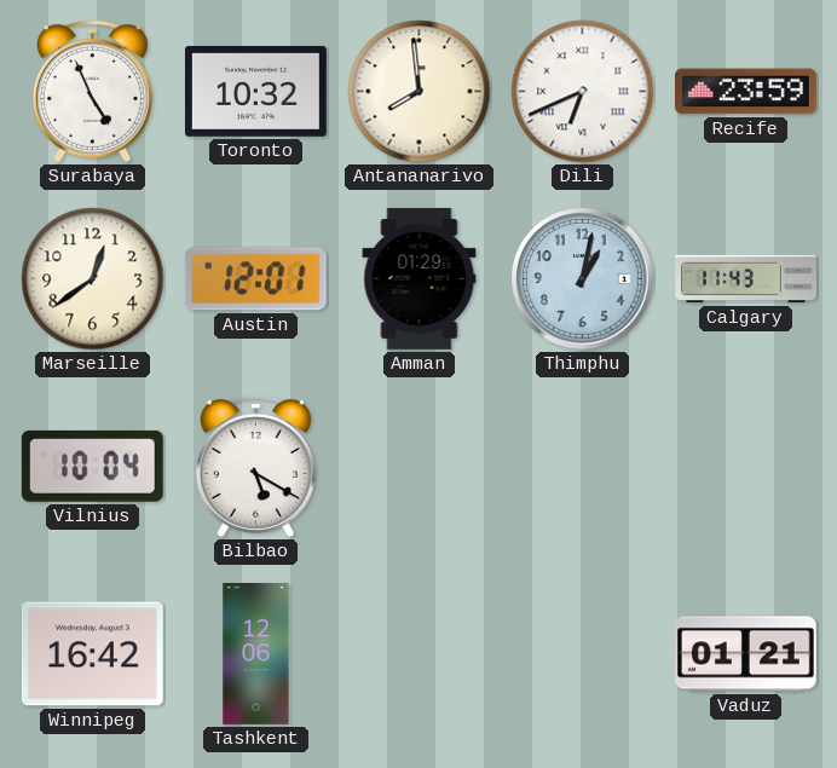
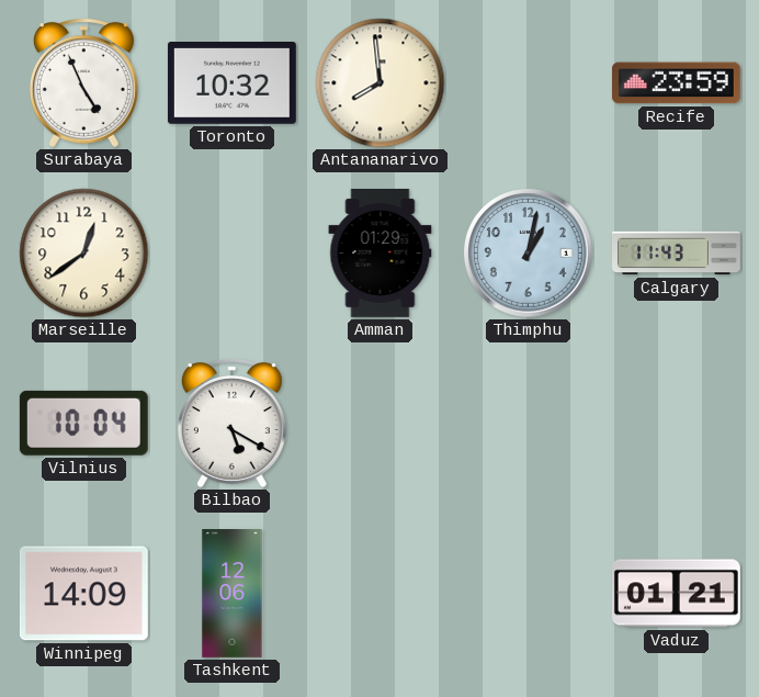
Dili: 6:41 -> none (583, 92)
Austin: 12:01 -> none (255, 279)
Winnipeg: 16:42 -> 14:09 (83, 594)
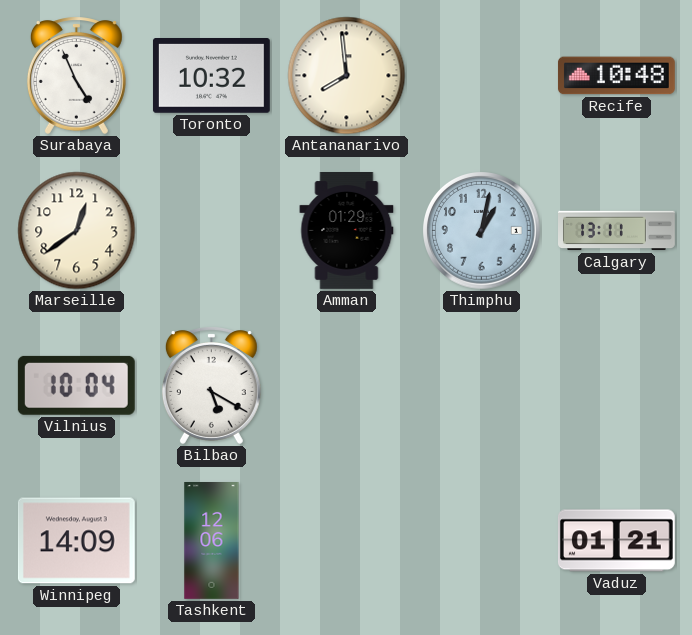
Recife: 23:59 -> 10:48 (616, 76)
Calgary: 11:43 -> 13:11 (617, 231)
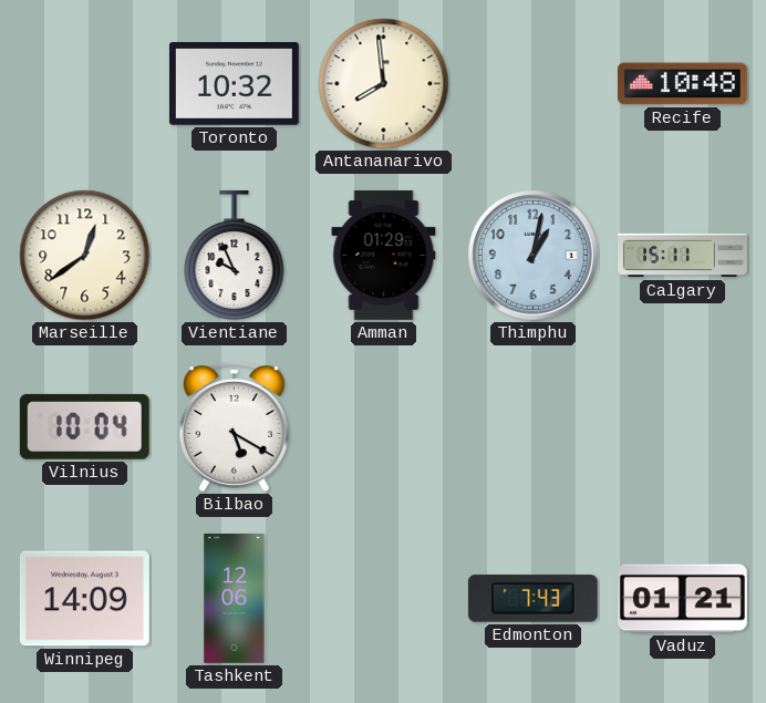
Surabaya: 4:56 -> none (76, 75)
Vientiane: none -> 9:56 (235, 256)
Calgary: 13:11 -> 15:11 (683, 256)
Edmonton: none -> 7:43 (532, 599)
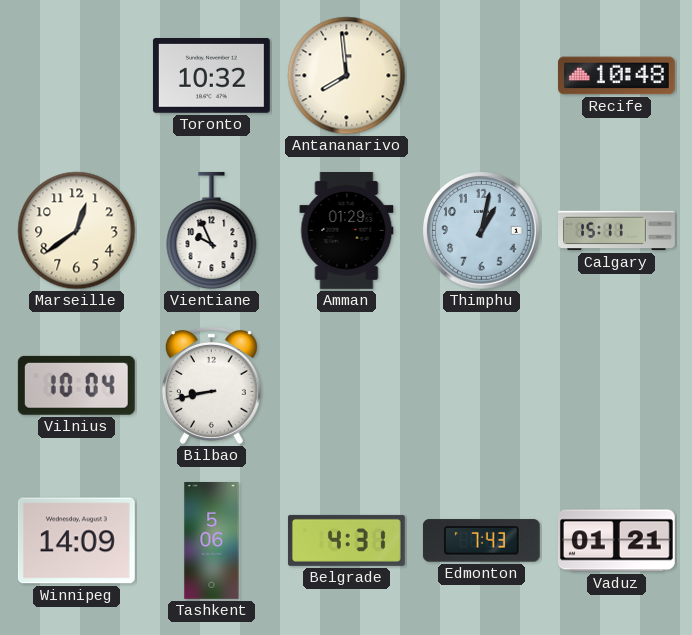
Bilbao: 5:20 -> 8:43 (211, 385)
Tashkent: 12:06 -> 5:06 (212, 541)
Belgrade: none -> 4:31 (346, 540)
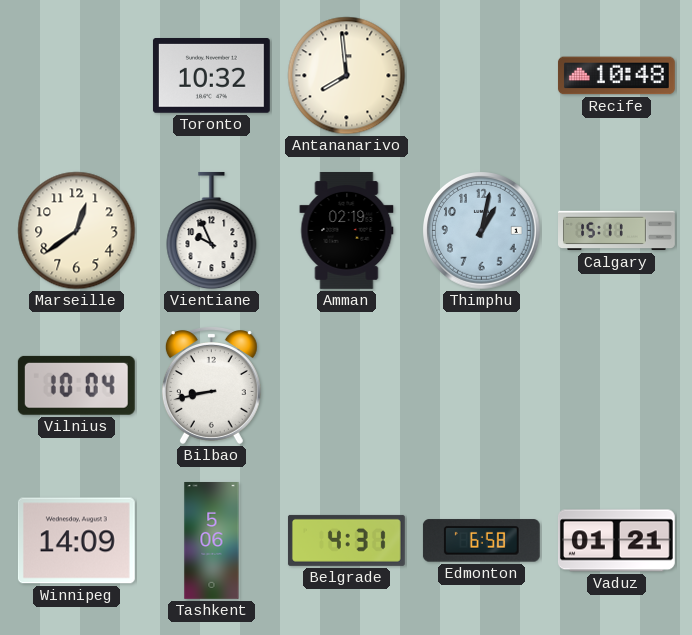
Amman: 01:29 -> 02:19 (347, 231)
Edmonton: 7:43 -> 6:58 (481, 541)
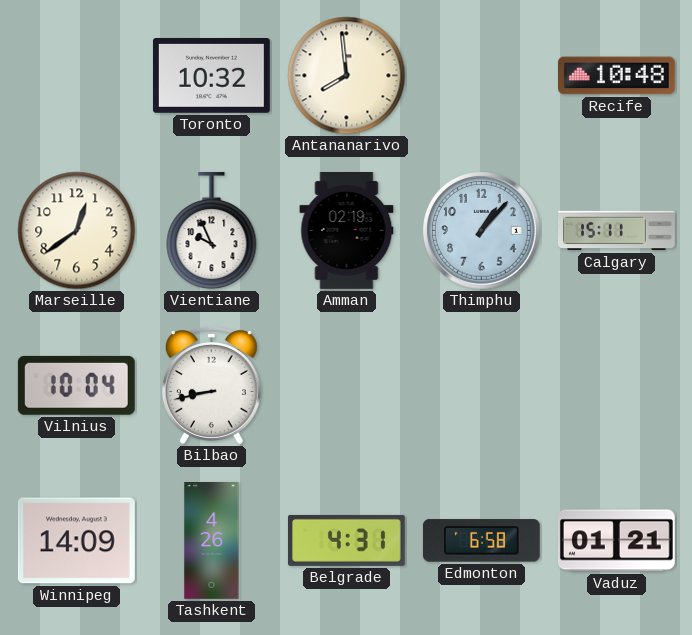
Thimphu: 1:02 -> 1:07 (482, 231)
Tashkent: 5:06 -> 4:26 (212, 541)
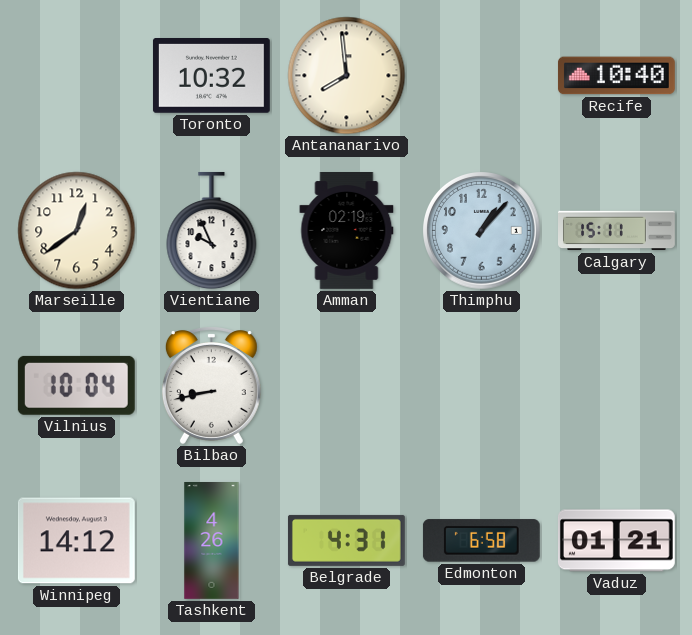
Recife: 10:48 -> 10:40 (616, 76)
Winnipeg: 14:09 -> 14:12 (76, 541)
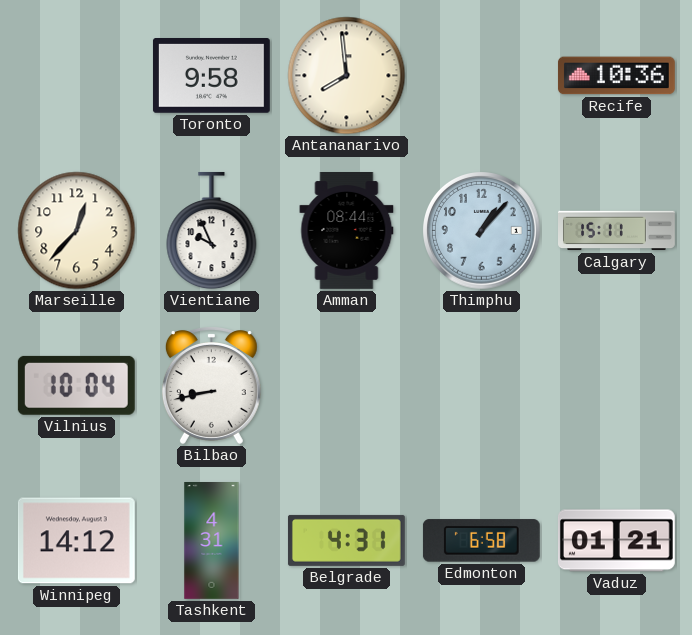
Toronto: 10:32 -> 9:58 (211, 76)
Recife: 10:40 -> 10:36 (616, 76)
Marseille: 12:39 -> 12:37 (77, 231)
Amman: 02:19 -> 08:44 (347, 231)
Tashkent: 4:26 -> 4:31 (212, 541)
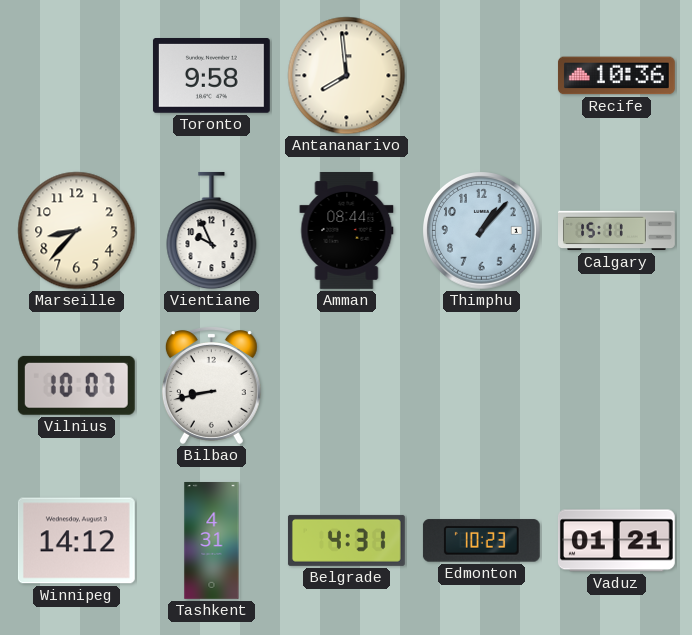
Marseille: 12:37 -> 8:37 (77, 231)
Vilnius: 10:04 -> 10:07 (76, 385)
Edmonton: 6:58 -> 10:23 (481, 541)
